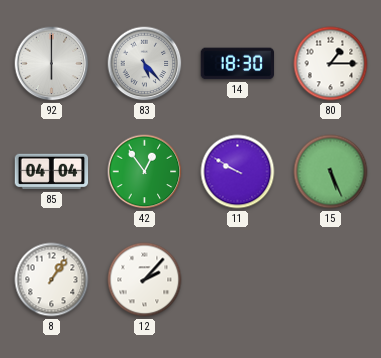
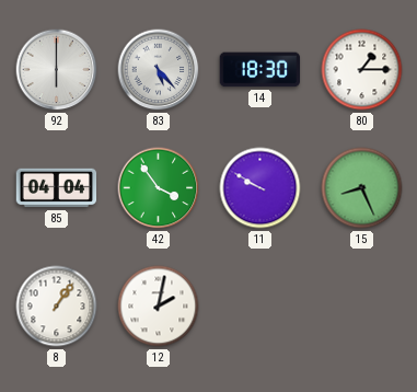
42: 12:54 -> 3:54 (159, 188)
15: 5:26 -> 8:26 (362, 188)
12: 2:07 -> 2:02 (159, 307)
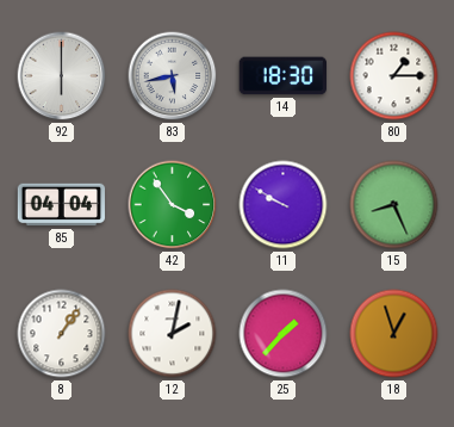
83: 5:23 -> 5:43 (173, 76)
25: none -> 1:37 (284, 334)
18: none -> 12:57 (394, 334)
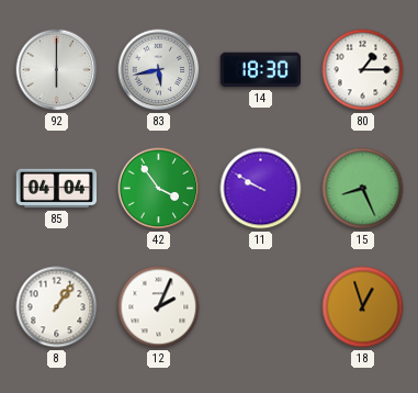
12: 2:02 -> 2:04 (159, 307)
25: 1:37 -> none (284, 334)
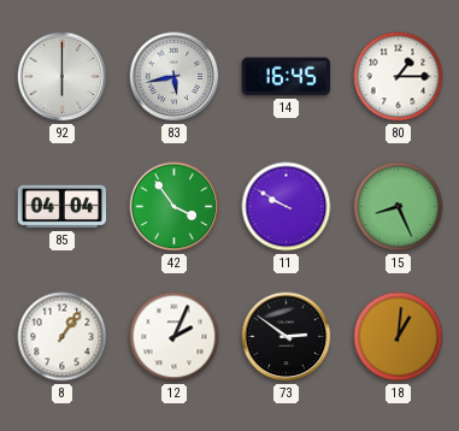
14: 18:30 -> 16:45 (287, 77)
73: none -> 2:51 (287, 337)
18: 12:57 -> 1:01 (399, 337)
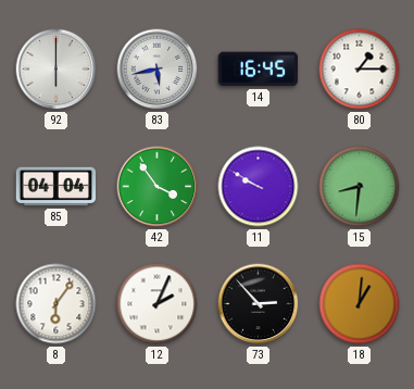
15: 8:26 -> 8:31 (360, 187)
8: 1:06 -> 6:06 (57, 304)
73: 2:51 -> 2:53 (259, 304)
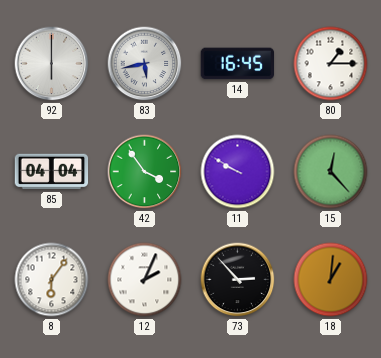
15: 8:31 -> 12:23 (331, 172)
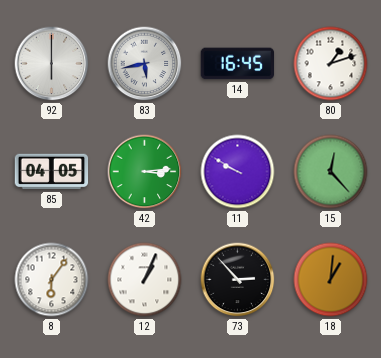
80: 1:15 -> 1:12 (331, 64)
85: 04:04 -> 04:05 (52, 172)
42: 3:54 -> 3:14 (145, 172)
12: 2:04 -> 1:04 (145, 280)
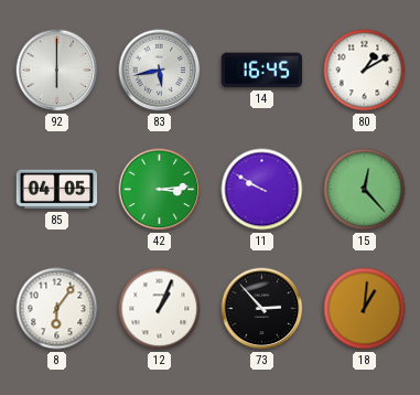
80: 1:12 -> 1:10 (365, 71)
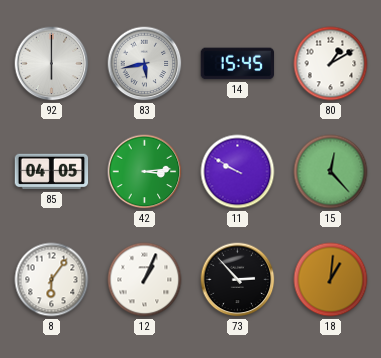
14: 16:45 -> 15:45 (238, 64)
